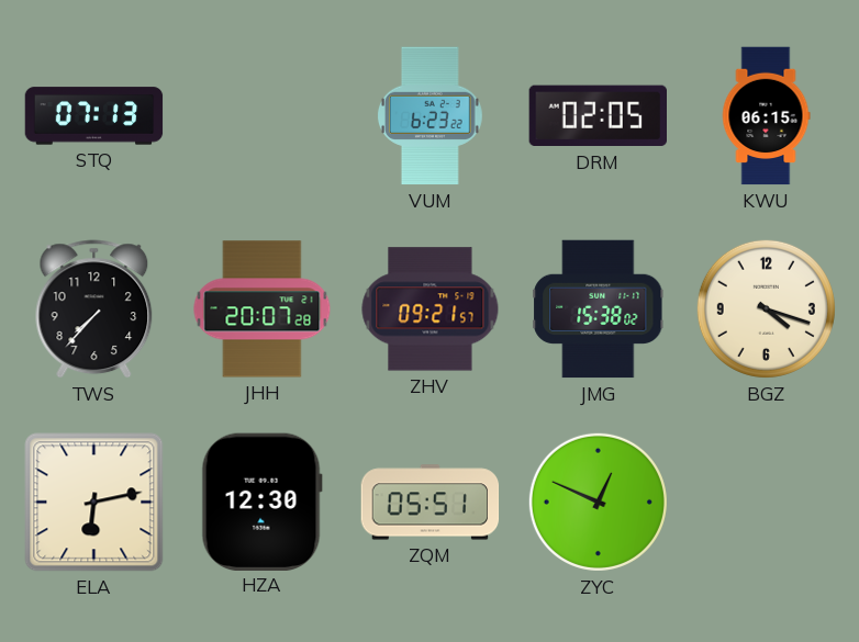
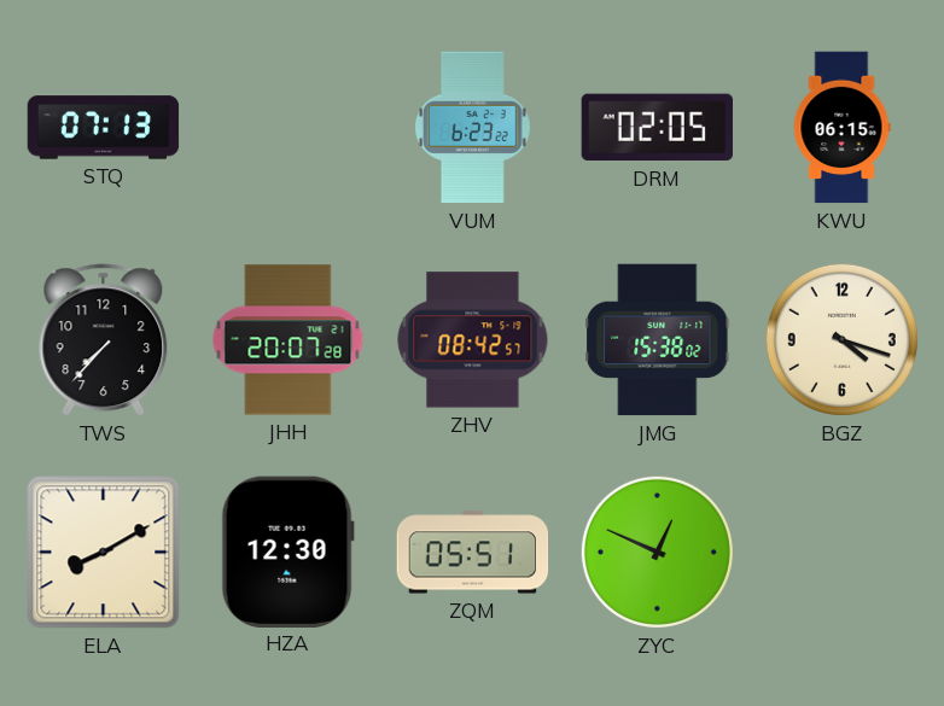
ZHV: 09:21 -> 08:42 (473, 340)
ELA: 6:13 -> 8:10 (104, 553)
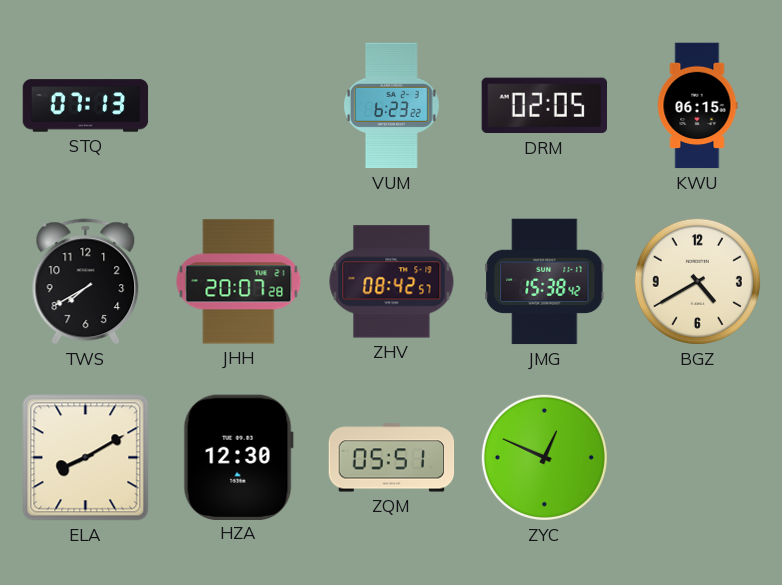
TWS: 7:37 -> 7:40 (86, 282)
JMG: 15:38:02 -> 15:38:42 (545, 282)
BGZ: 4:18 -> 4:40 (697, 281)
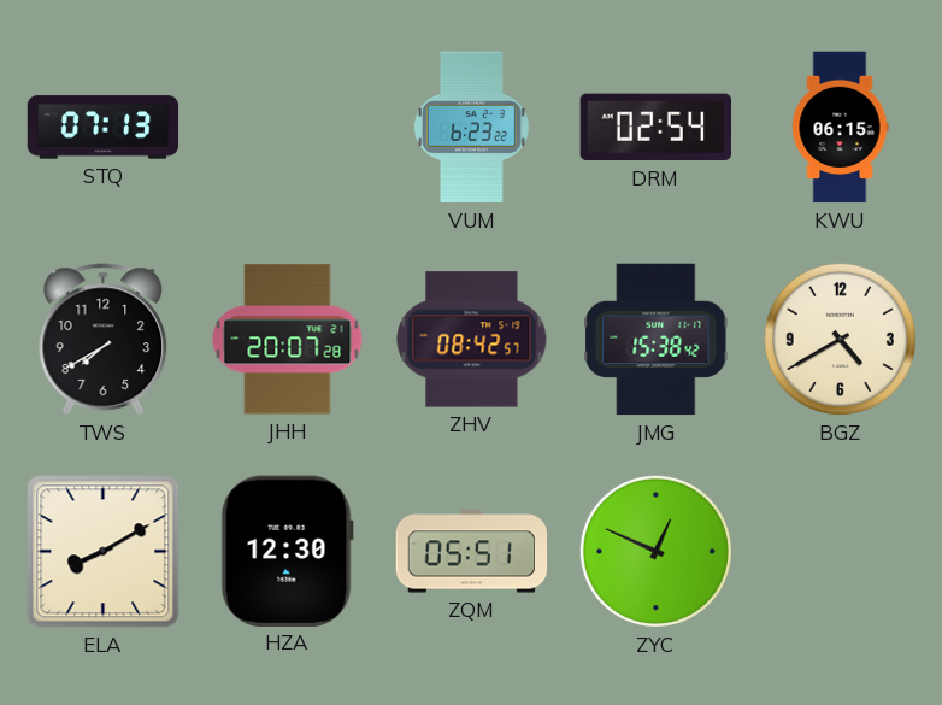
DRM: 02:05 -> 02:54 (655, 128)
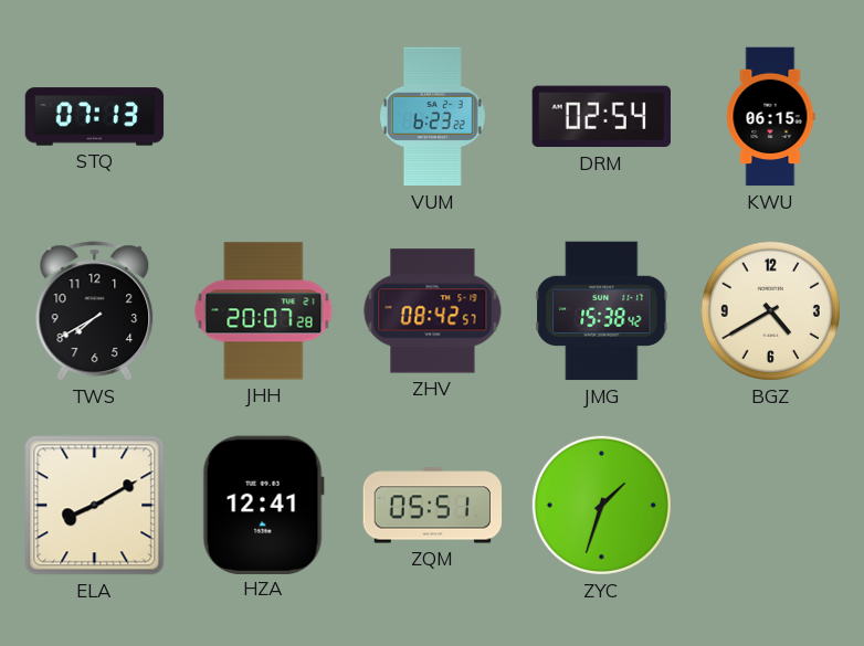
HZA: 12:30 -> 12:41 (263, 505)
ZYC: 12:49 -> 1:33 (601, 505)
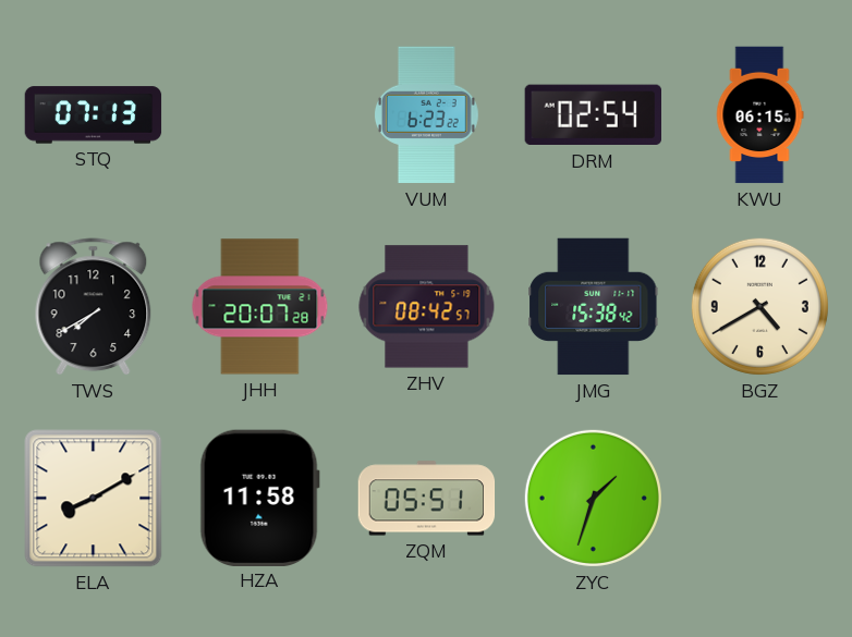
HZA: 12:41 -> 11:58 (259, 498)
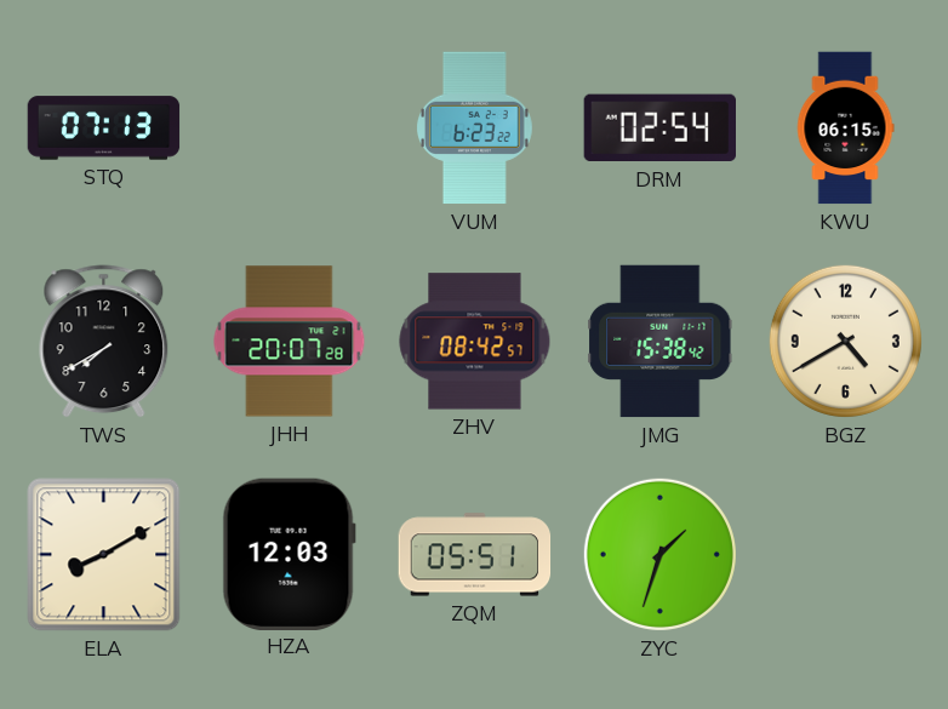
HZA: 11:58 -> 12:03 (289, 554)
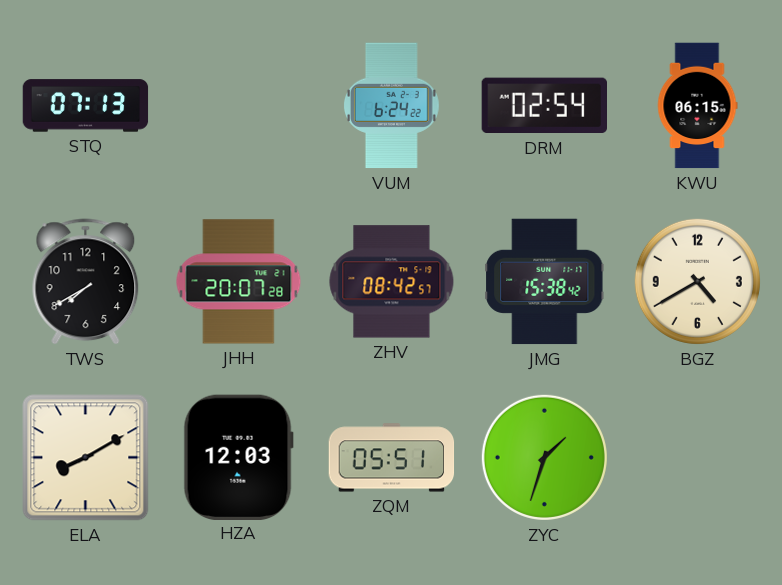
VUM: 6:23 -> 6:24 (391, 106)
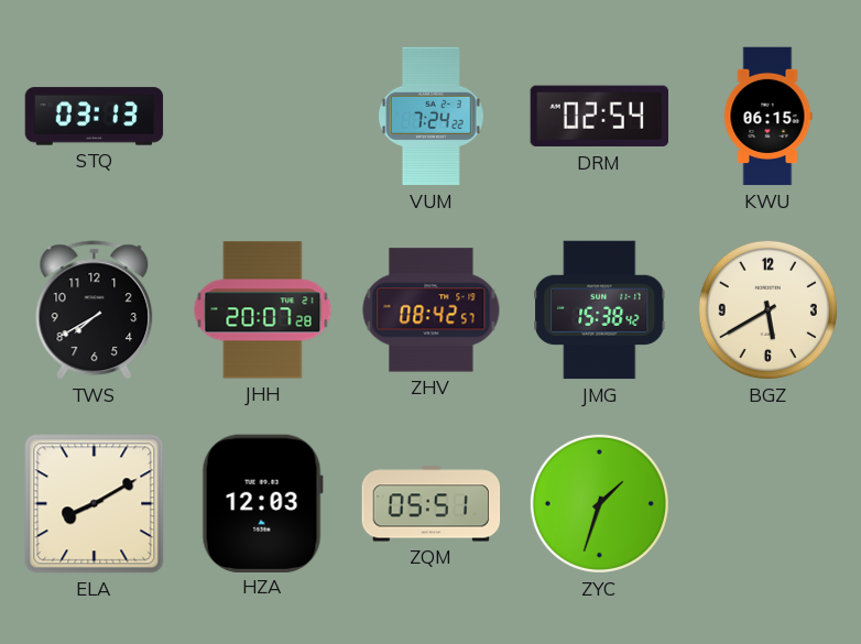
STQ: 07:13 -> 03:13 (95, 117)
VUM: 6:24 -> 7:24 (430, 117)
BGZ: 4:40 -> 5:40 (767, 309)
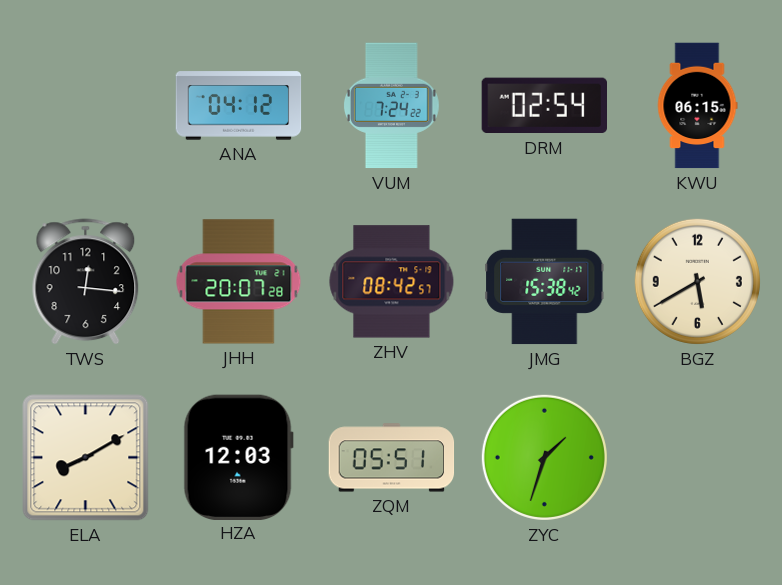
STQ: 03:13 -> none (95, 117)
ANA: none -> 04:12 (239, 106)
TWS: 7:40 -> 12:16 (86, 282)
